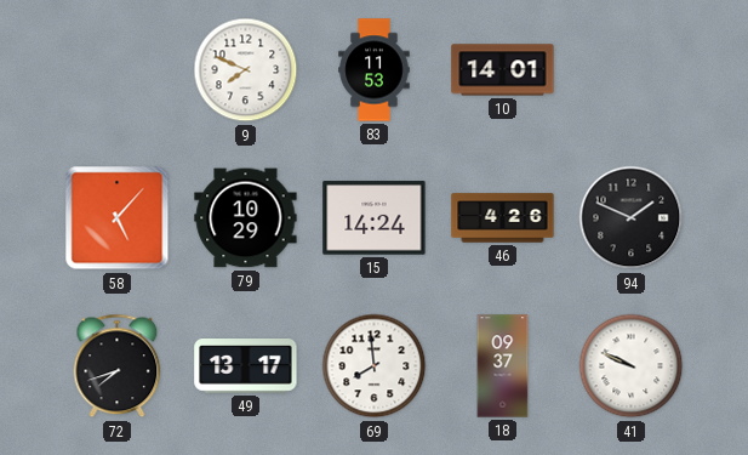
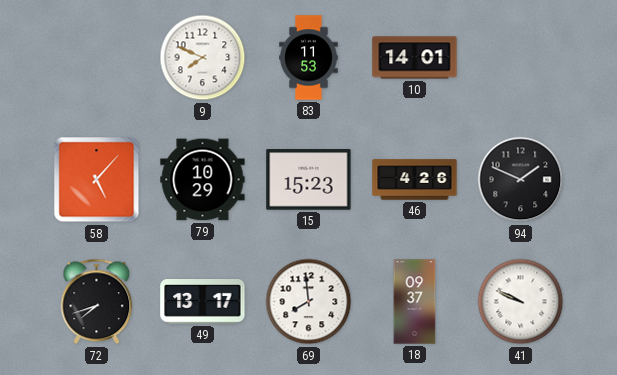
15: 14:24 -> 15:23 (309, 180)
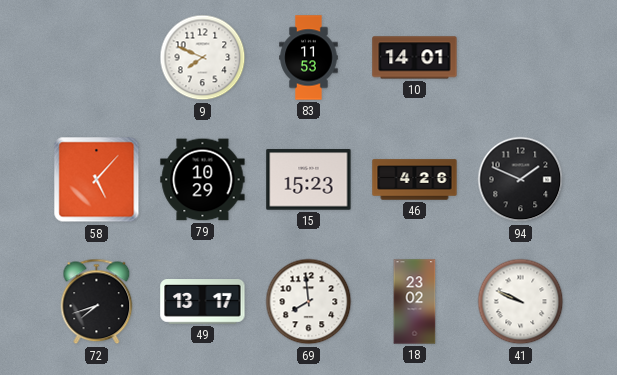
18: 09:37 -> 23:02 (415, 302)
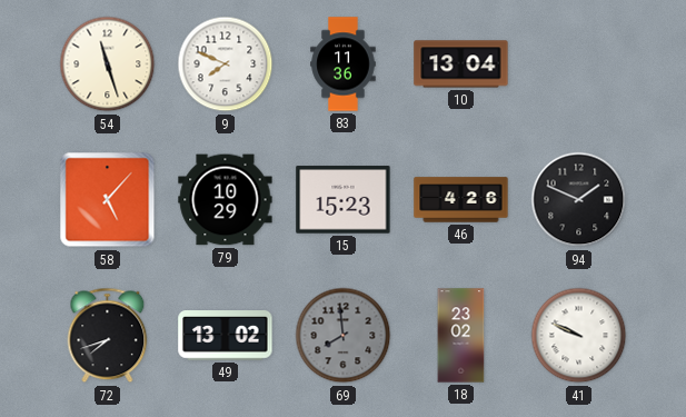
54: none -> 11:27 (108, 64)
83: 11:53 -> 11:36 (344, 64)
10: 14:01 -> 13:04 (461, 64)
49: 13:17 -> 13:02 (226, 336)
69 dial: white -> grey (344, 336)
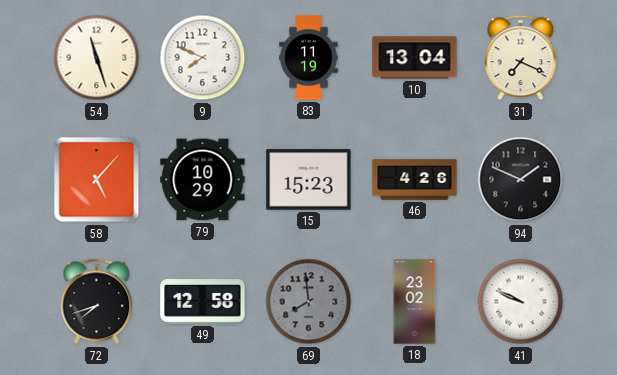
83: 11:36 -> 11:19 (309, 58)
31: none -> 7:19 (521, 58)
49: 13:02 -> 12:58 (203, 302)
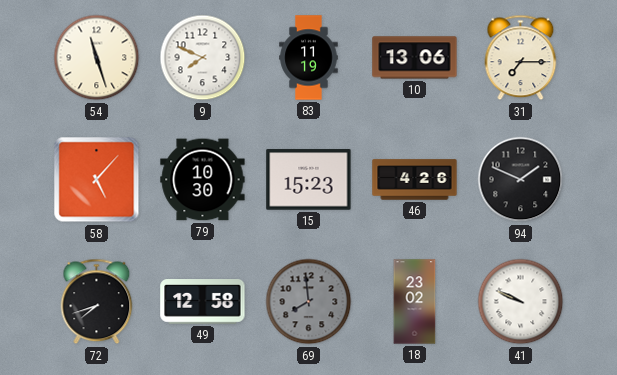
10: 13:04 -> 13:06 (415, 58)
31: 7:19 -> 7:15 (521, 58)
79: 10:29 -> 10:30 (203, 180)
